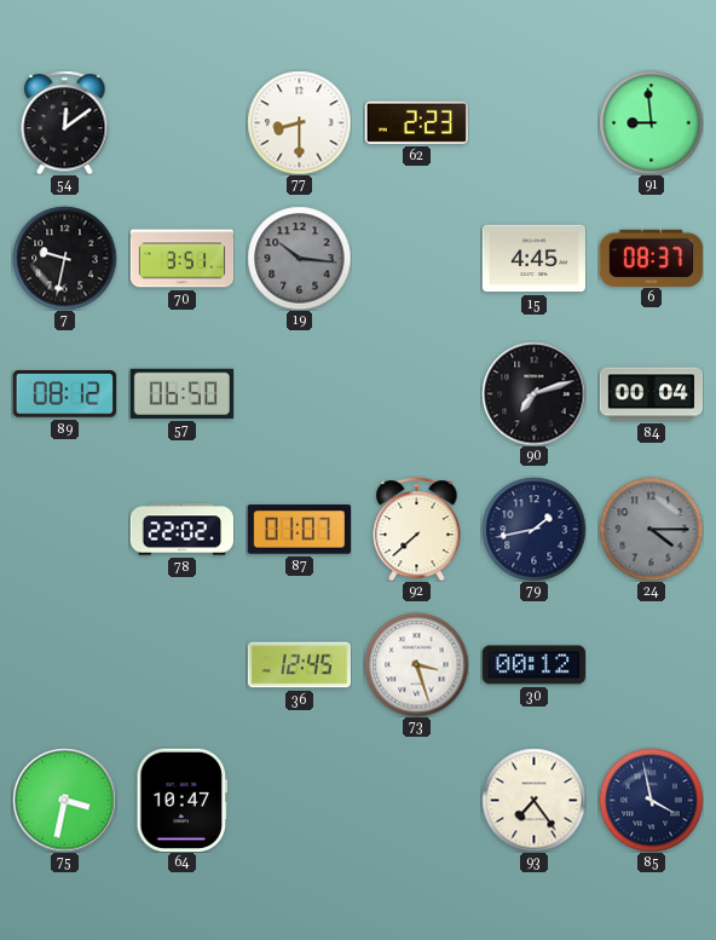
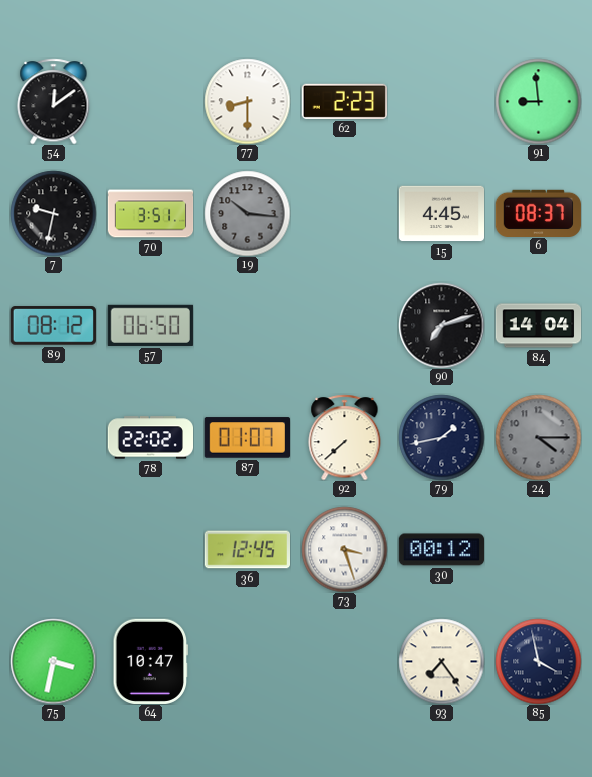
84: 00:04 -> 14:04 (538, 326)
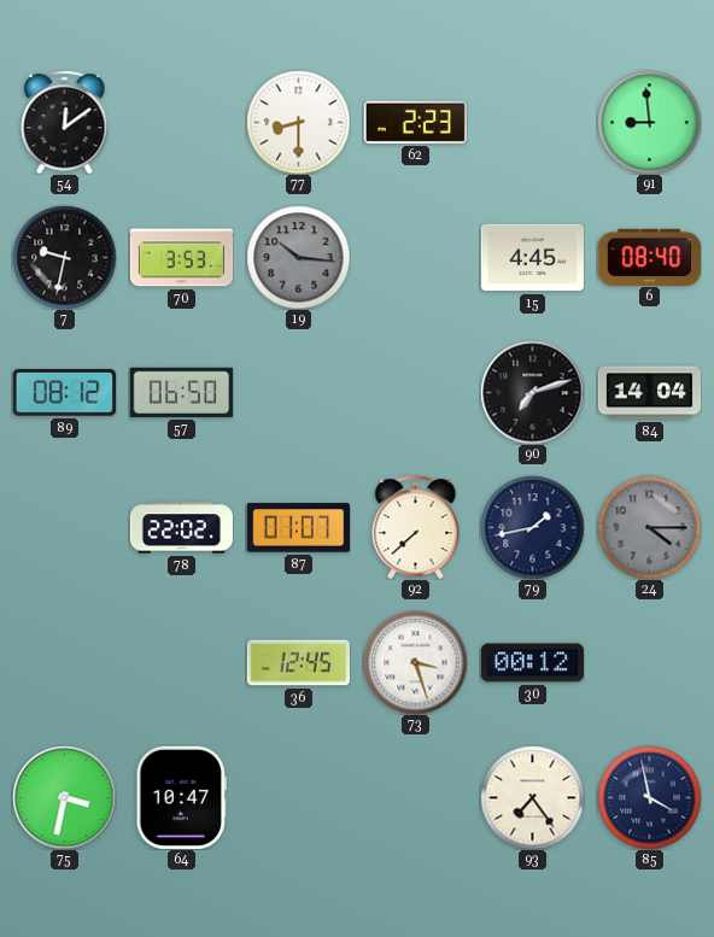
70: 3:51 -> 3:53 (181, 258)
6: 08:37 -> 08:40 (649, 257)
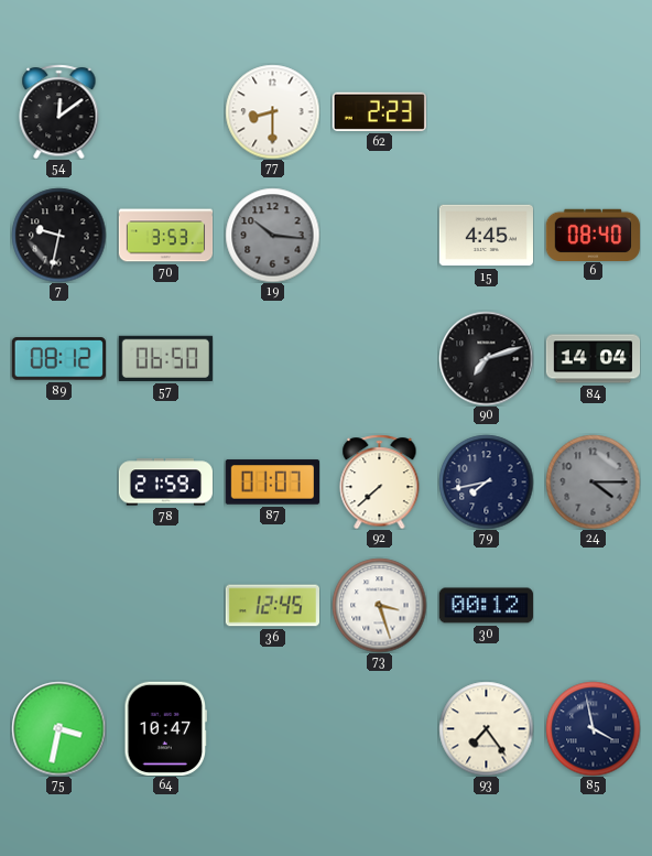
91: 8:59 -> none (649, 122)
78: 22:02 -> 21:59 (165, 483)
79: 1:43 -> 7:43 (486, 481)
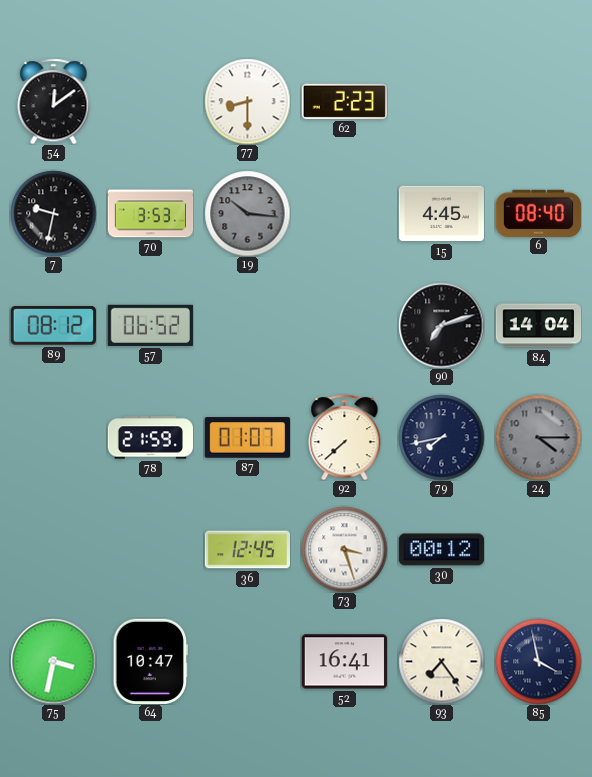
57: 06:50 -> 06:52 (150, 325)
52: none -> 16:41 (344, 662)
